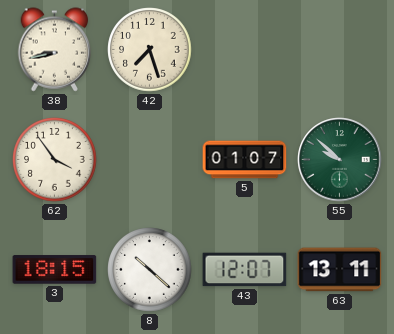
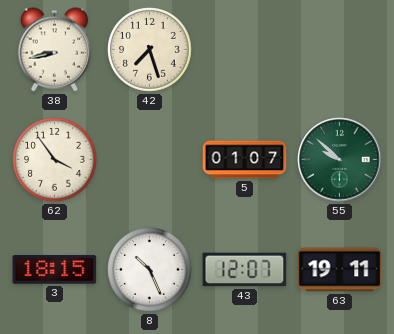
8: 10:22 -> 10:26 (150, 270)
63: 13:11 -> 19:11 (340, 270)
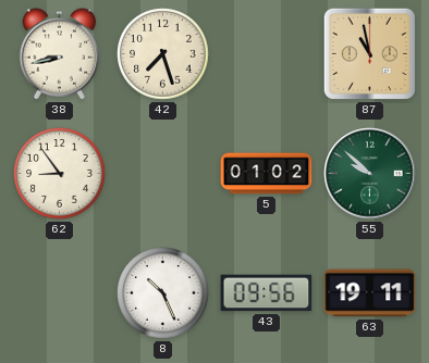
87: none -> 10:58 (369, 53)
62: 3:54 -> 8:54 (60, 174)
5: 01:07 -> 01:02 (267, 174)
3: 18:15 -> none (55, 270)
43: 12:07 -> 09:56 (267, 293)
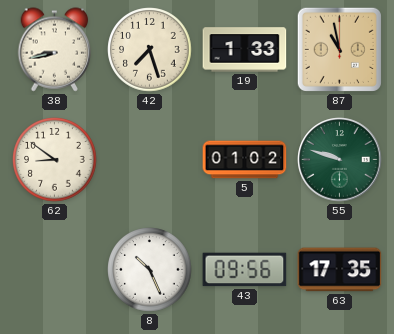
19: none -> 1:33 (245, 50)
62: 8:54 -> 8:51 (55, 160)
55: 9:52 -> 9:48 (340, 160)
63: 19:11 -> 17:35 (340, 270)
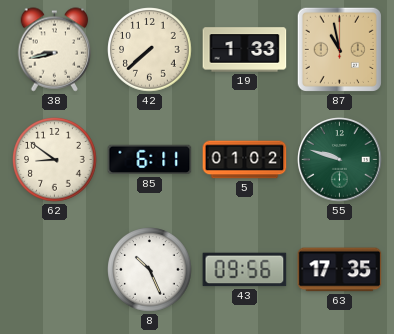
42: 7:27 -> 7:38 (150, 50)
85: none -> 6:11 (150, 160)
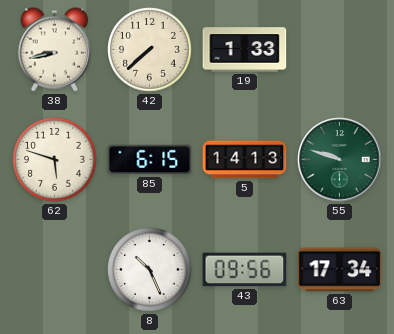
87: 10:58 -> none (339, 49)
62: 8:51 -> 5:48 (55, 160)
85: 6:11 -> 6:15 (150, 160)
5: 01:02 -> 14:13 (245, 160)
63: 17:35 -> 17:34 (340, 270)
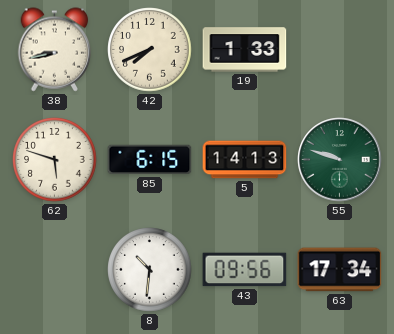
42: 7:38 -> 7:41 (150, 50)
8: 10:26 -> 10:31 (150, 270)
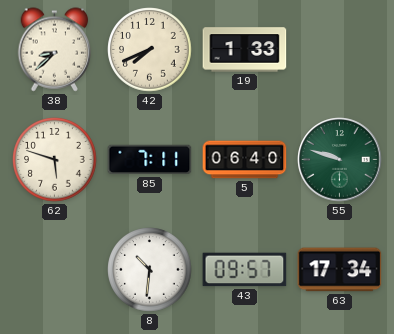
38: 8:43 -> 8:38 (55, 50)
85: 6:15 -> 7:11 (150, 160)
5: 14:13 -> 06:40 (245, 160)
43: 09:56 -> 09:57 (245, 270)
